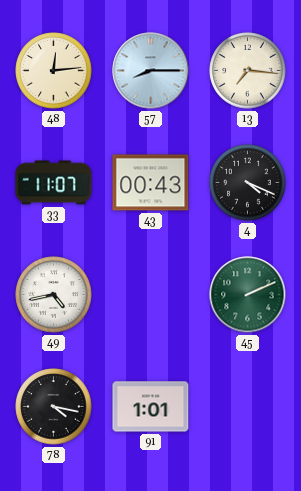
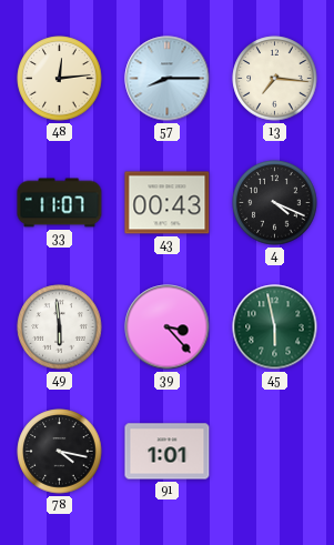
49: 4:43 -> 5:59 (60, 327)
39: none -> 3:23 (168, 327)
45: 2:11 -> 5:58 (275, 327)
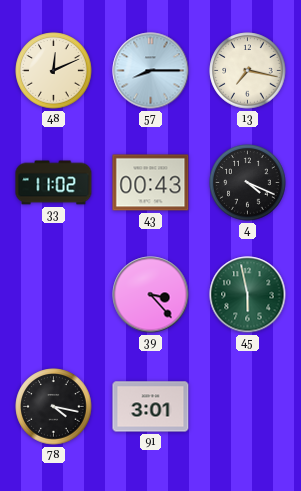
48: 12:14 -> 12:11 (54, 71)
13: 7:16 -> 7:17 (248, 71)
33: 11:07 -> 11:02 (54, 183)
49: 5:59 -> none (60, 327)
91: 1:01 -> 3:01 (151, 407)
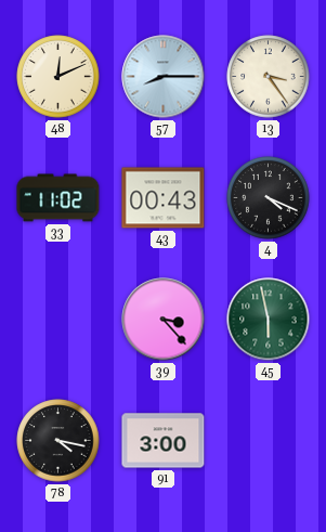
13: 7:17 -> 3:24 (269, 77)
91: 3:01 -> 3:00 (164, 441)
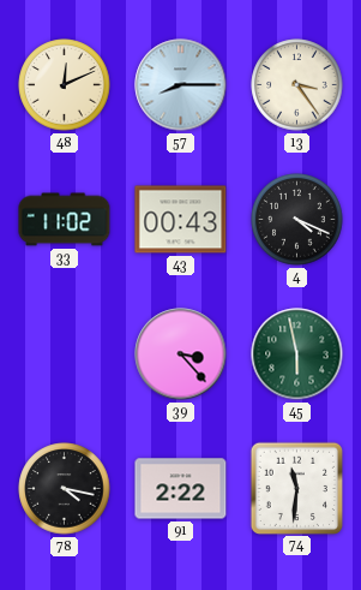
91: 3:00 -> 2:22 (181, 489)
74: none -> 11:31 (296, 488)
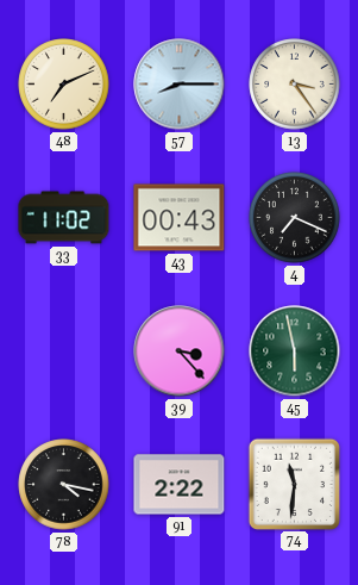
48: 12:11 -> 7:11 (64, 85)
4: 4:19 -> 7:19 (295, 218)
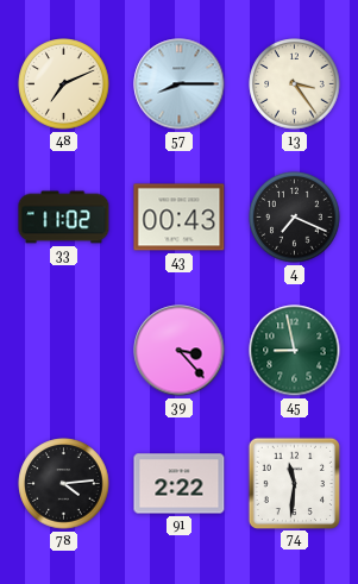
45: 5:58 -> 8:58 (295, 351)
78: 4:17 -> 4:14 (64, 484)
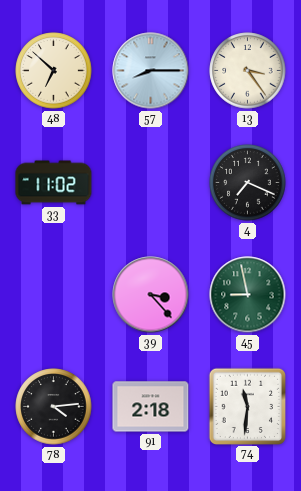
48: 7:11 -> 6:52 (54, 71)
43: 00:43 -> none (180, 218)
91: 2:22 -> 2:18 (151, 407)
